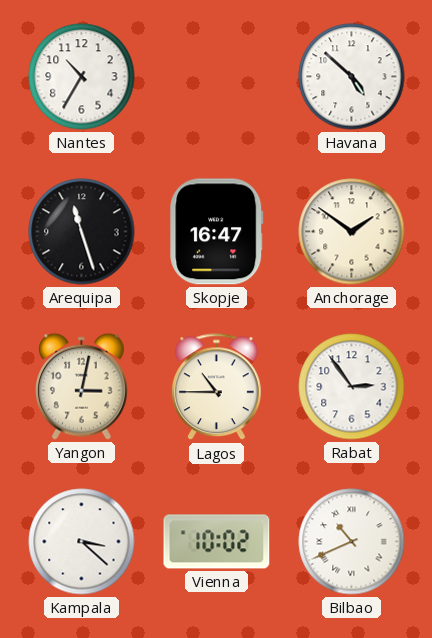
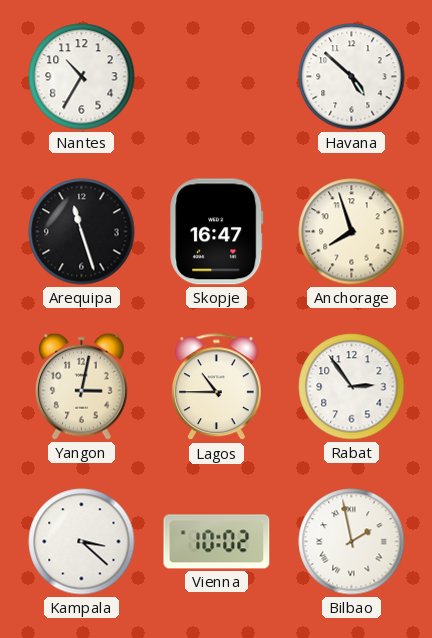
Anchorage: 1:51 -> 7:57 (352, 232)
Bilbao: 10:41 -> 1:58 (352, 542)
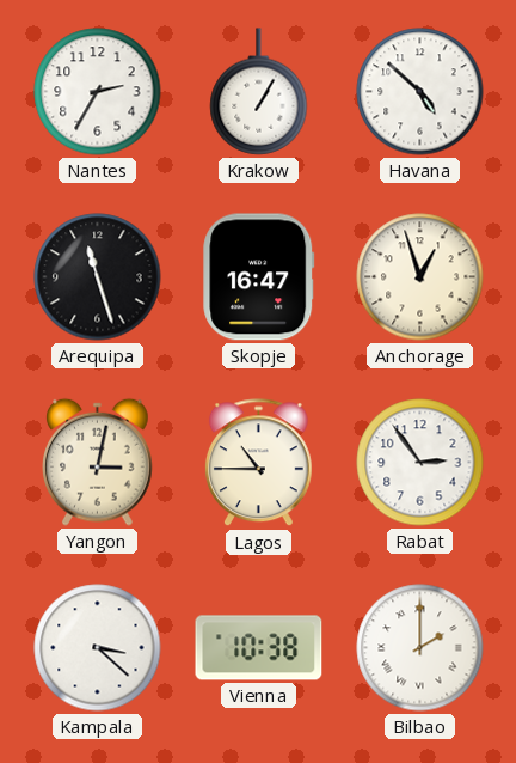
Nantes: 10:35 -> 2:35 (98, 92)
Krakow: none -> 1:05 (259, 92)
Anchorage: 7:57 -> 12:57 (420, 277)
Vienna: 10:02 -> 10:38 (259, 648)
Bilbao: 1:58 -> 2:00 (420, 648)
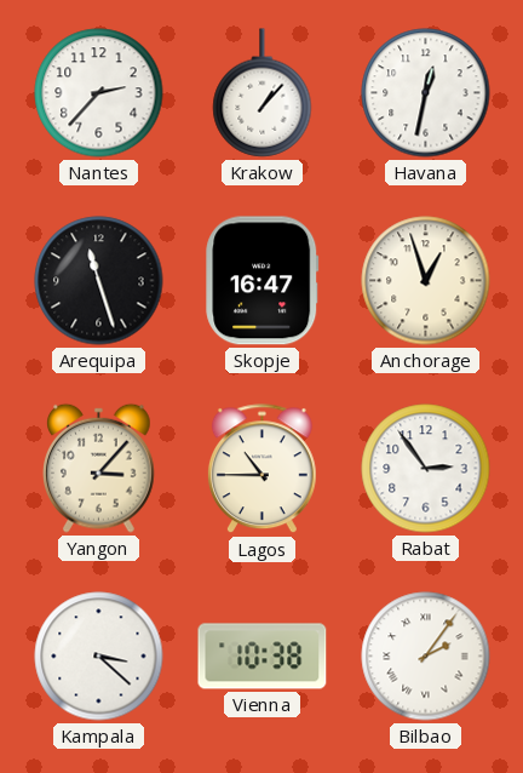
Nantes: 2:35 -> 2:37 (99, 93)
Krakow: 1:05 -> 1:07 (263, 93)
Havana: 4:52 -> 12:32 (426, 93)
Yangon: 3:02 -> 3:07 (99, 468)
Bilbao: 2:00 -> 2:06 (426, 657)
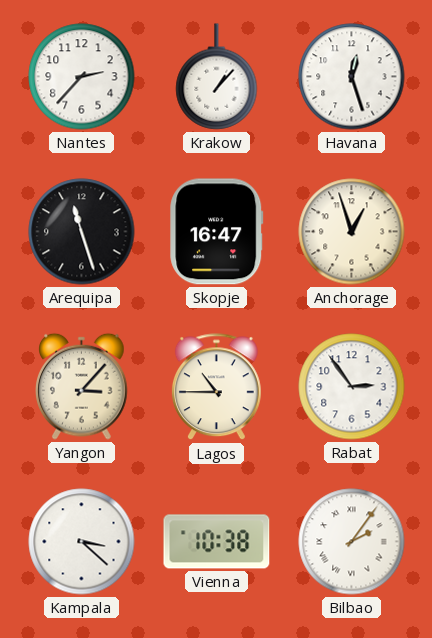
Havana: 12:32 -> 12:27 (352, 77)
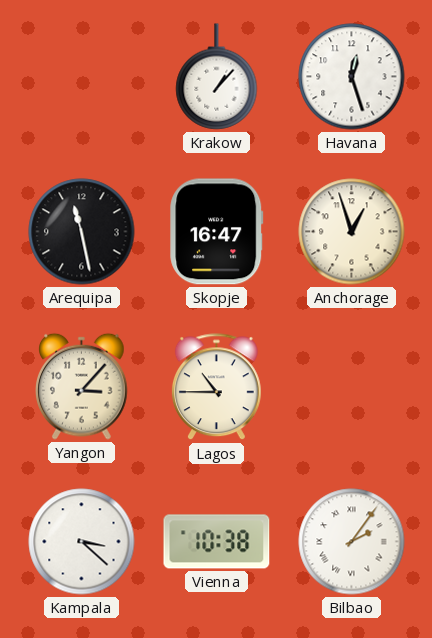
Nantes: 2:37 -> none (82, 77)
Arequipa: 11:27 -> 11:28 (82, 232)
Rabat: 2:54 -> none (352, 387)
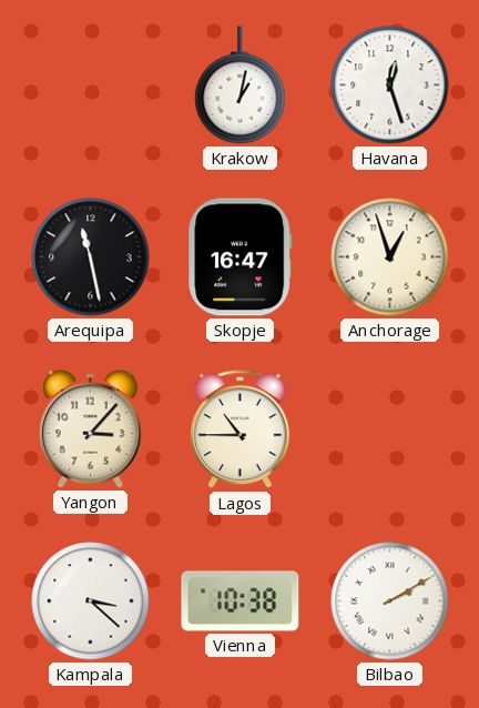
Krakow: 1:07 -> 1:02 (241, 85)
Bilbao: 2:06 -> 2:10 (390, 601)
